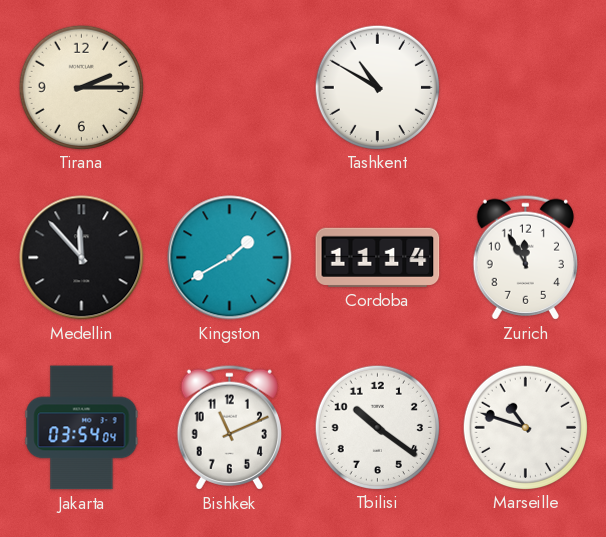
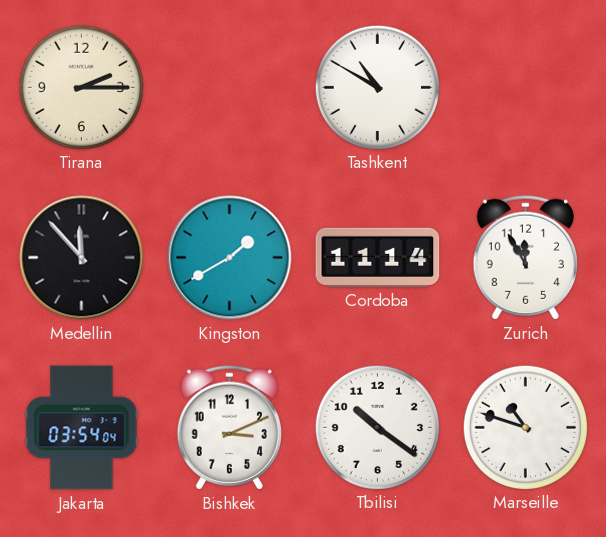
Bishkek: 11:11 -> 3:11 (229, 427)
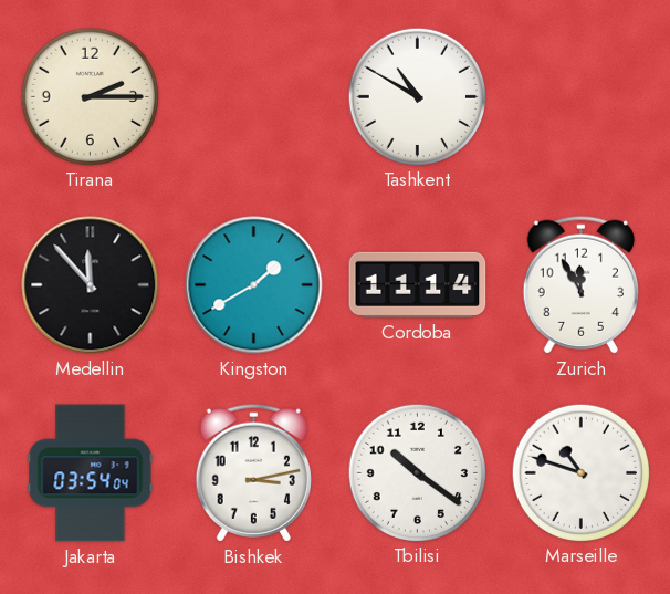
Bishkek: 3:11 -> 3:13 (253, 472)
